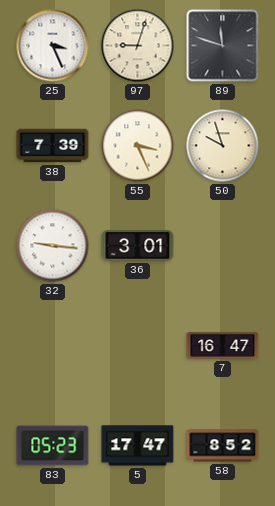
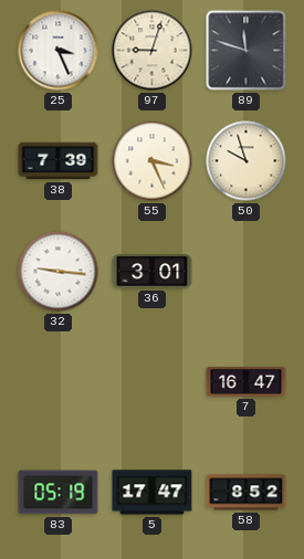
83: 05:23 -> 05:19 (59, 493)
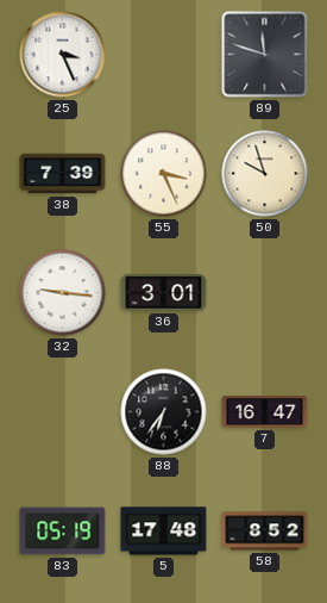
97: 9:03 -> none (153, 51)
88: none -> 6:36 (164, 412)
5: 17:47 -> 17:48 (164, 531)
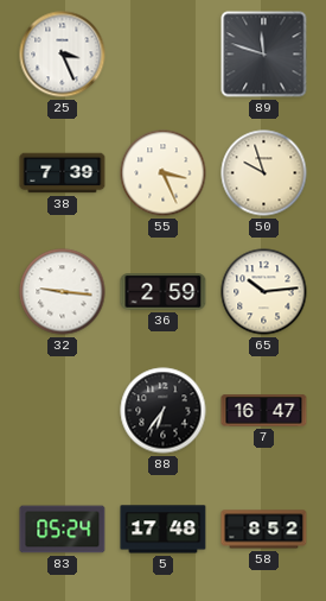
36: 3:01 -> 2:59 (164, 292)
65: none -> 10:14 (264, 292)
83: 05:19 -> 05:24 (63, 530)
